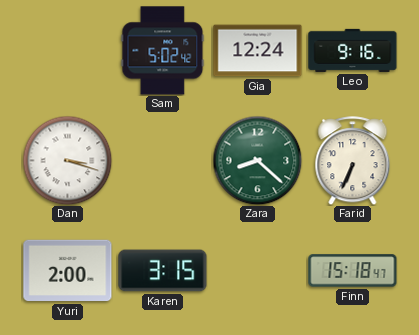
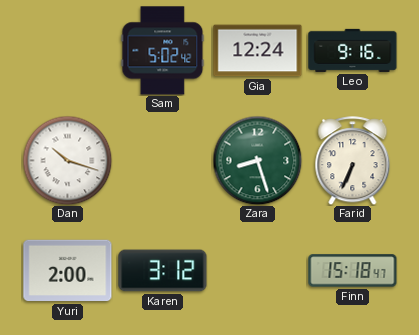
Dan: 3:18 -> 10:18 (67, 160)
Zara: 8:22 -> 8:27 (257, 160)
Karen: 3:15 -> 3:12 (163, 271)
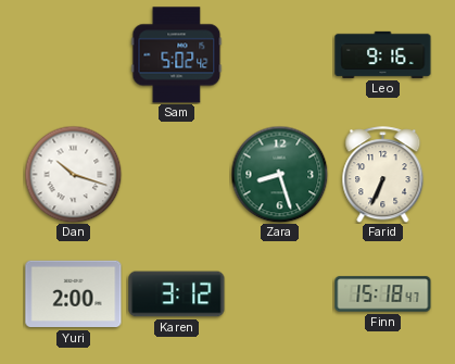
Gia: 12:24 -> none (258, 51)
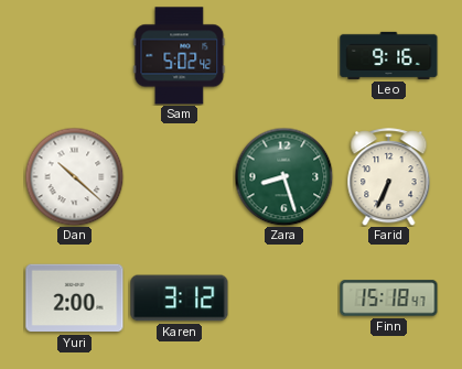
Dan: 10:18 -> 10:22 (74, 176)
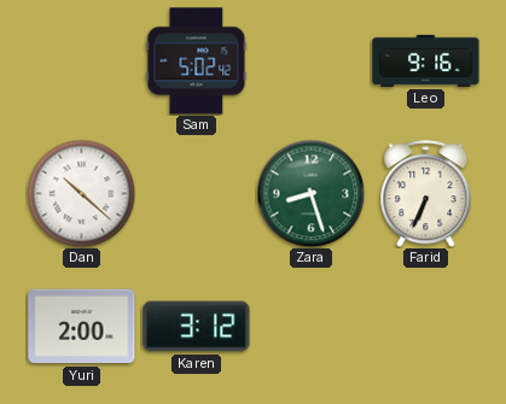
Finn: 15:18 -> none (389, 299)
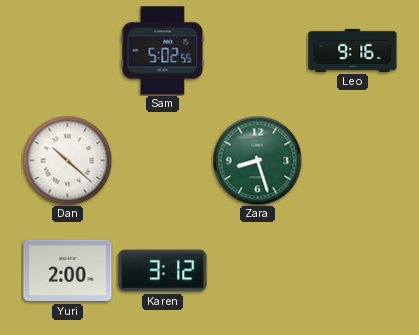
Sam: 5:02:42 -> 5:02:55 (163, 51)
Farid: 6:34 -> none (426, 194)
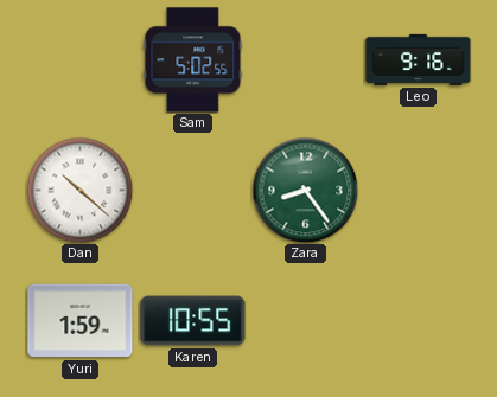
Zara: 8:27 -> 8:24 (305, 190)
Yuri: 2:00 -> 1:59 (81, 321)
Karen: 3:12 -> 10:55 (193, 321)
